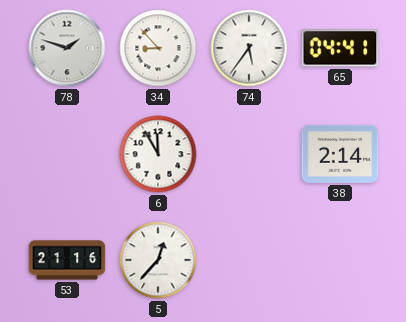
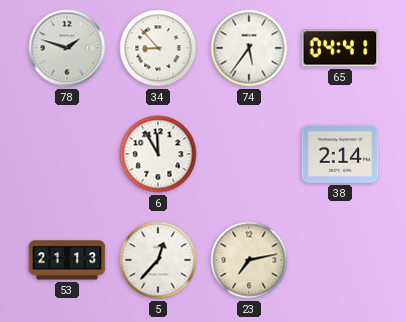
53: 21:16 -> 21:13 (67, 260)
23: none -> 7:13 (249, 260)
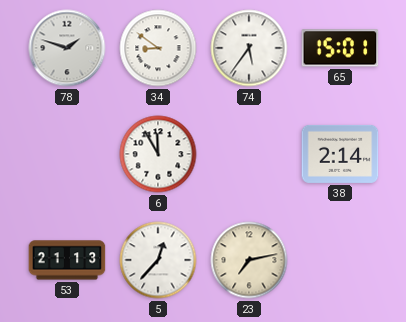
34: 8:53 -> 8:51 (158, 48)
65: 04:41 -> 15:01 (340, 48)
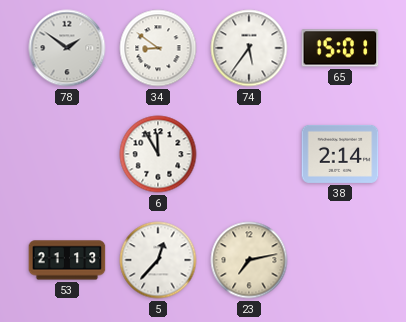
78: 1:48 -> 1:51 (67, 48)
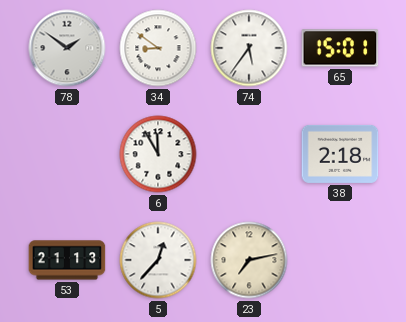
38: 2:14 -> 2:18 (340, 154)
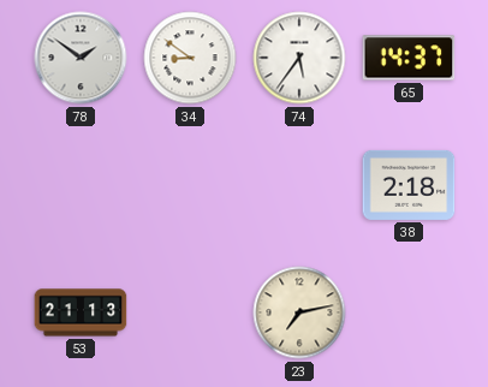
65: 15:01 -> 14:37 (409, 58)
6: 11:55 -> none (158, 154)
5: 12:37 -> none (158, 260)
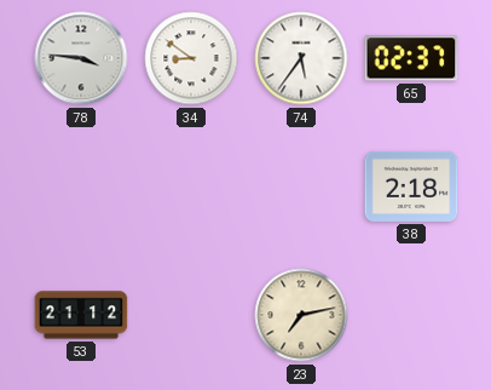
78: 1:51 -> 3:46 (81, 58)
65: 14:37 -> 02:37 (411, 58)
53: 21:13 -> 21:12 (81, 315)
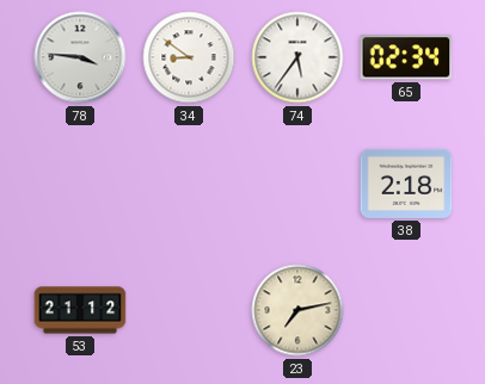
65: 02:37 -> 02:34 (406, 57)
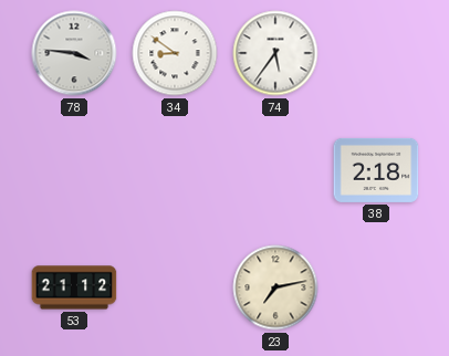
65: 02:34 -> none (406, 57)
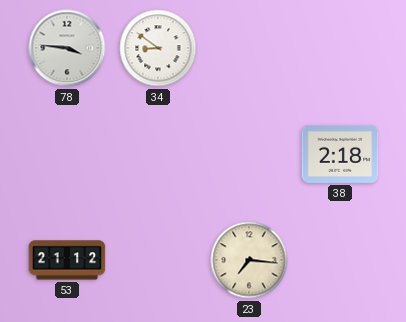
74: 5:36 -> none (275, 53)
23: 7:13 -> 7:16 (249, 260)
